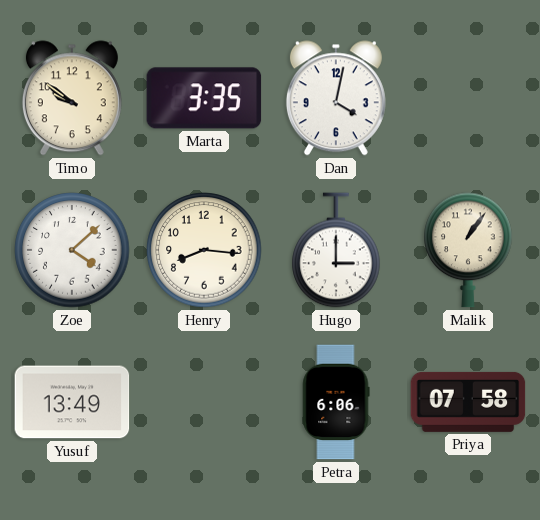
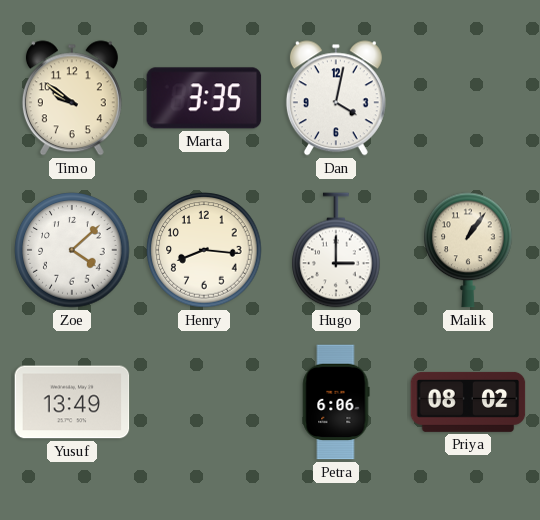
Priya: 07:58 -> 08:02 (468, 402)
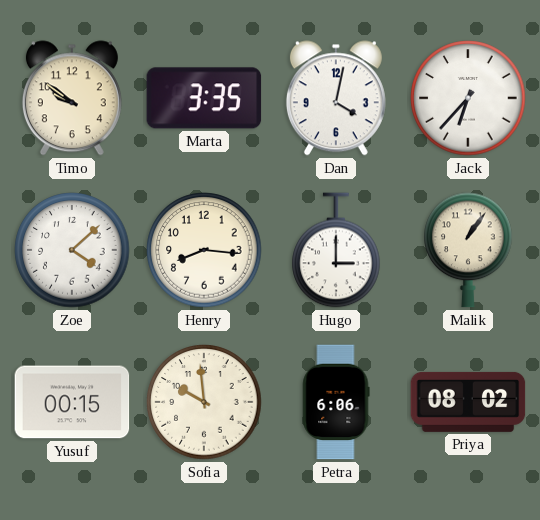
Jack: none -> 6:37 (468, 98)
Yusuf: 13:49 -> 00:15 (72, 402)
Sofia: none -> 9:59 (204, 402)
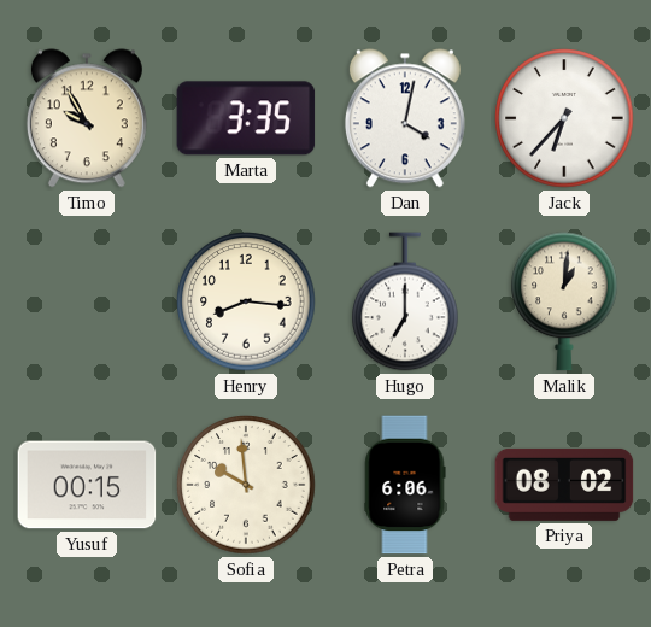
Timo: 9:51 -> 9:55 (87, 118)
Zoe: 4:08 -> none (72, 250)
Hugo: 3:00 -> 7:00 (405, 301)
Malik: 1:06 -> 1:01 (564, 301)
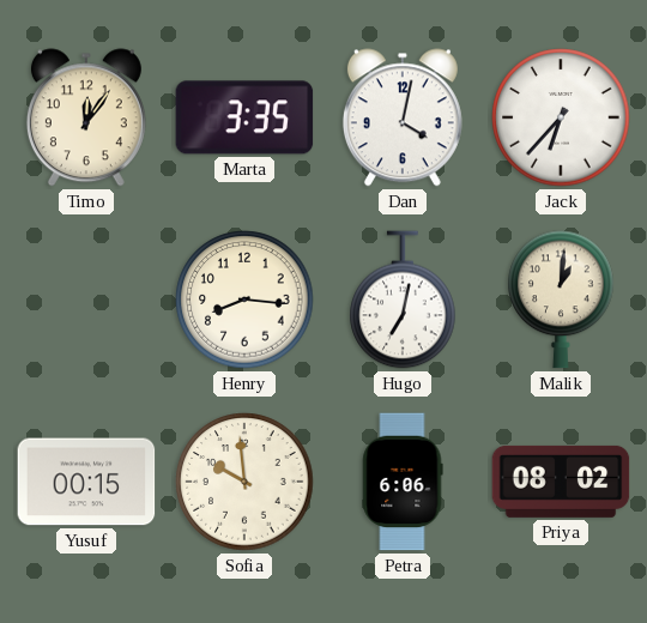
Timo: 9:55 -> 12:06 (86, 117)
Hugo: 7:00 -> 7:02 (403, 300)
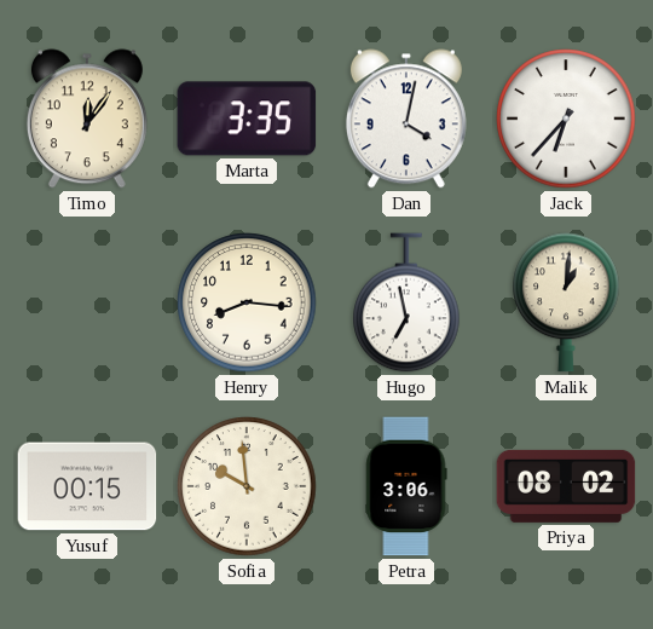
Hugo: 7:02 -> 6:58 (406, 302)
Petra: 6:06 -> 3:06 (406, 486)
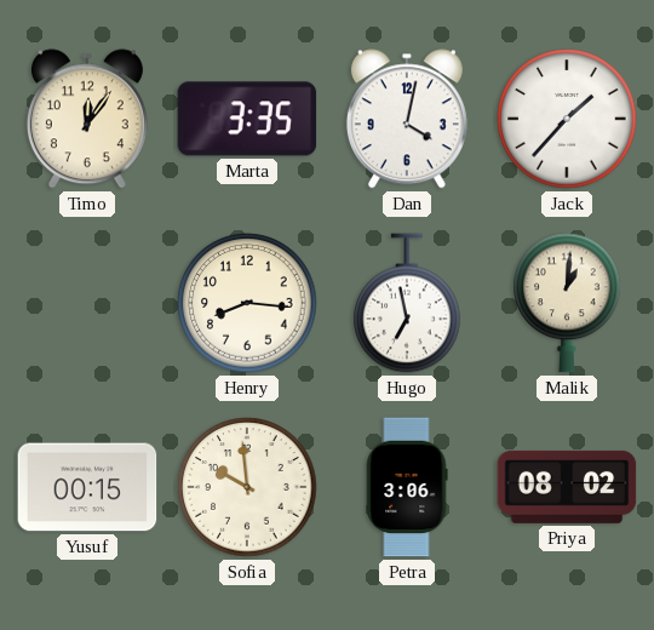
Jack: 6:37 -> 1:37 (567, 119)
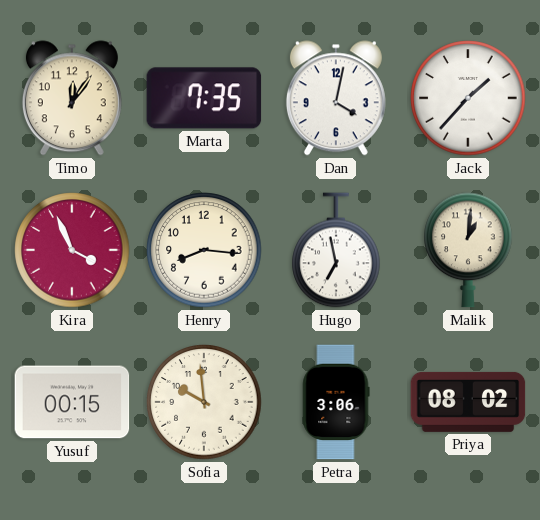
Marta: 3:35 -> 7:35 (204, 98)
Kira: none -> 3:56 (72, 250)
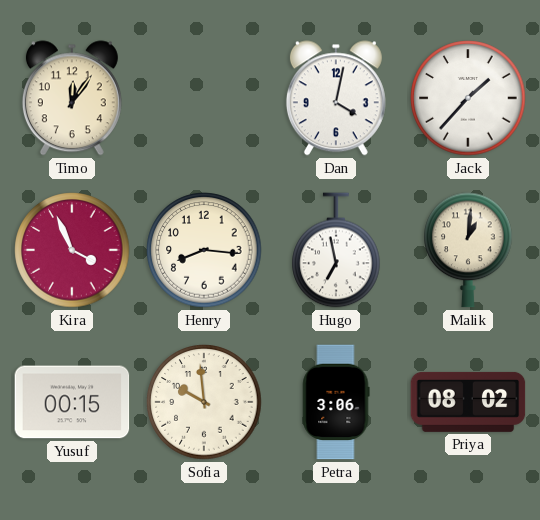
Marta: 7:35 -> none (204, 98)
